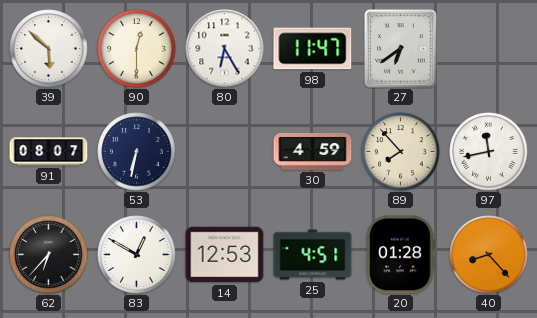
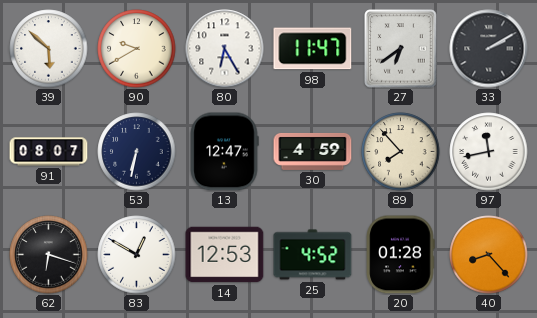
90: 12:30 -> 9:40 (137, 49)
33: none -> 2:10 (489, 49)
13: none -> 12:47 (224, 152)
62: 6:37 -> 6:18 (49, 255)
25: 4:51 -> 4:52 (313, 255)
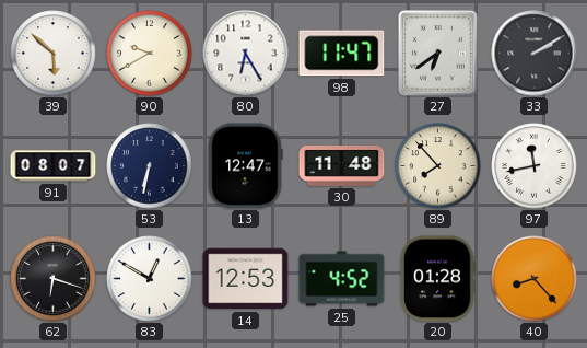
30: 4:59 -> 11:48 (342, 165)
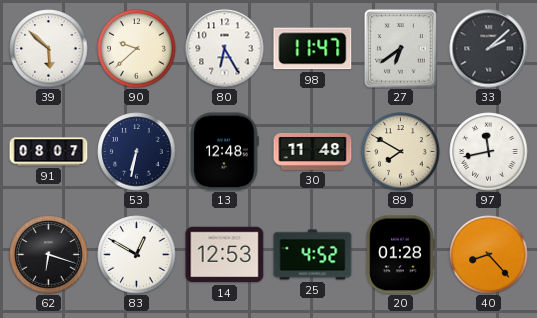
90: 9:40 -> 9:38 (137, 49)
33: 2:10 -> 2:08 (489, 49)
13: 12:47 -> 12:48 (224, 152)
89: 7:53 -> 7:50 (401, 152)
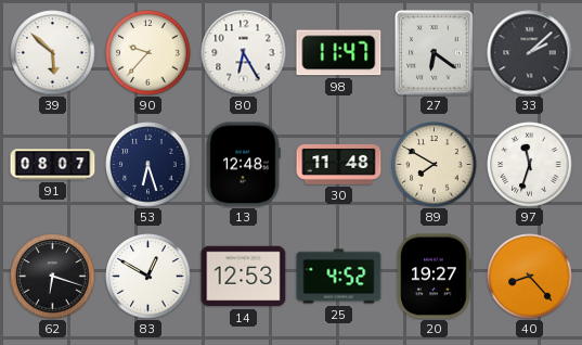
90: 9:38 -> 9:37 (148, 53)
27: 6:39 -> 6:21 (435, 53)
53: 6:32 -> 6:27 (148, 165)
97: 11:43 -> 11:33 (530, 165)
20: 01:28 -> 19:27 (434, 277)
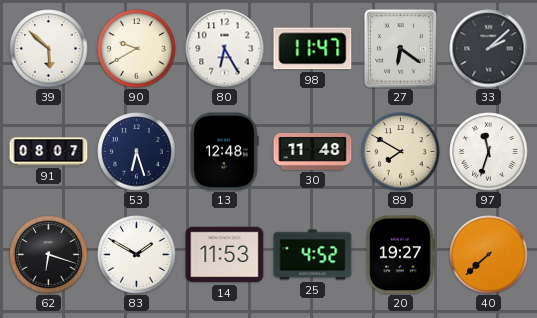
90: 9:37 -> 9:40 (137, 49)
83: 12:50 -> 1:50 (137, 255)
14: 12:53 -> 11:53 (225, 255)
40: 8:23 -> 7:38 (489, 255)
